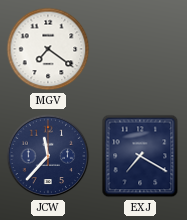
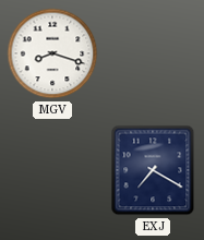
MGV: 7:21 -> 8:18 (52, 53)
JCW: 11:37 -> none (48, 156)
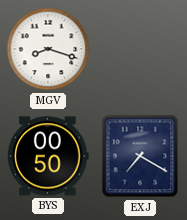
BYS: none -> 00:50 (48, 156)
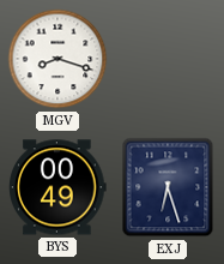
BYS: 00:50 -> 00:49 (57, 187)
EXJ: 7:20 -> 6:27 (168, 187)
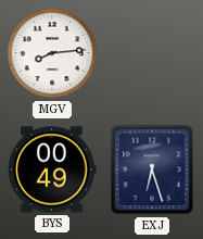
MGV: 8:18 -> 8:14 (52, 53)
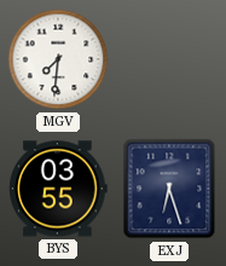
MGV: 8:14 -> 7:31 (58, 59)
BYS: 00:49 -> 03:55 (58, 189)
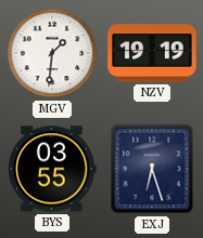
MGV: 7:31 -> 1:31 (52, 53)
NZV: none -> 19:19 (152, 53)
